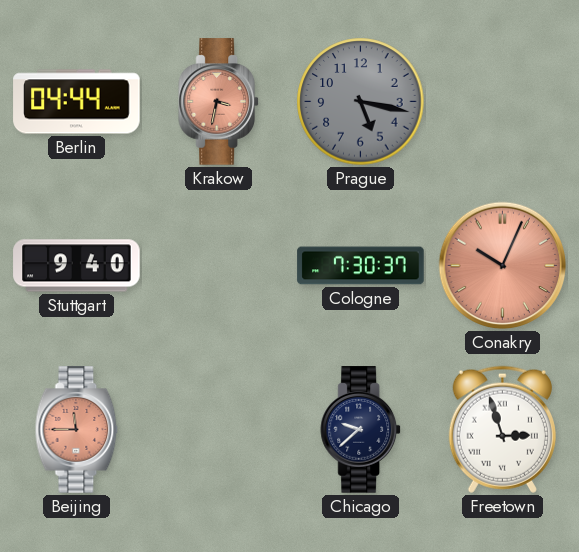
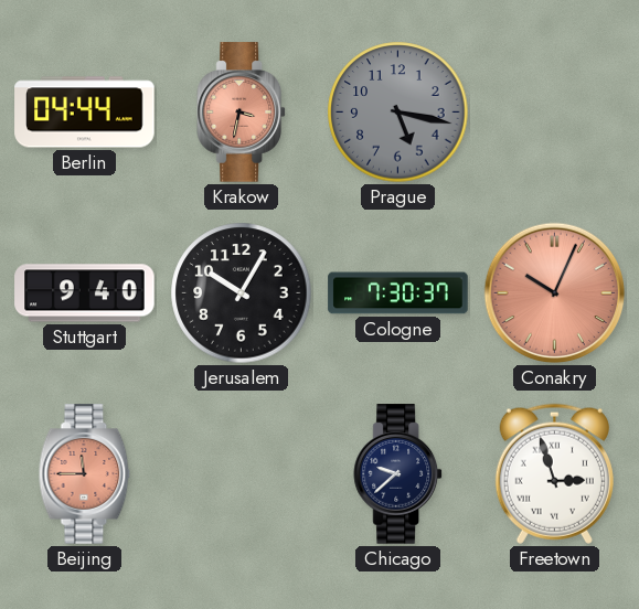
Jerusalem: none -> 10:05 (242, 293)
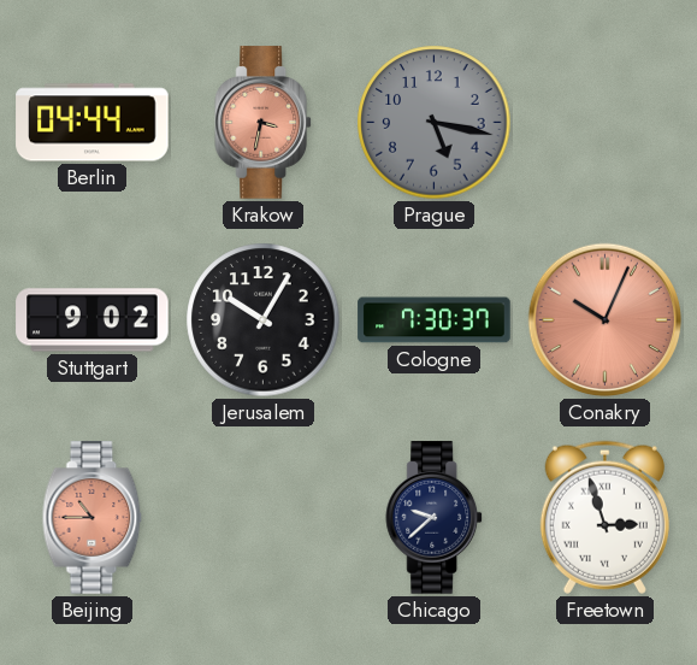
Stuttgart: 9:40 -> 9:02 (93, 320)
Beijing: 11:45 -> 10:45 (93, 518)
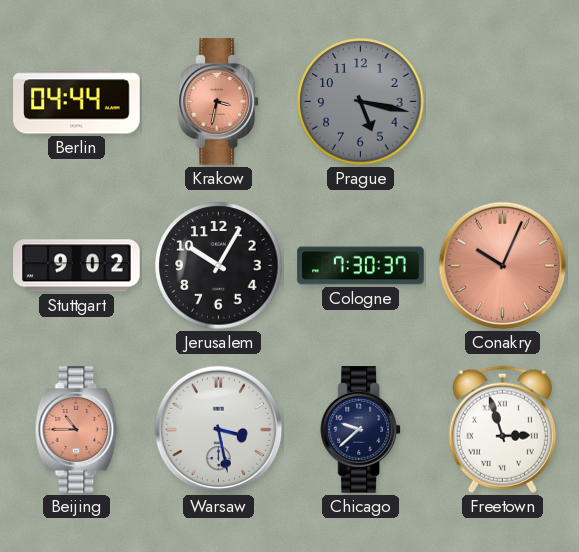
Warsaw: none -> 3:28 (219, 430)
